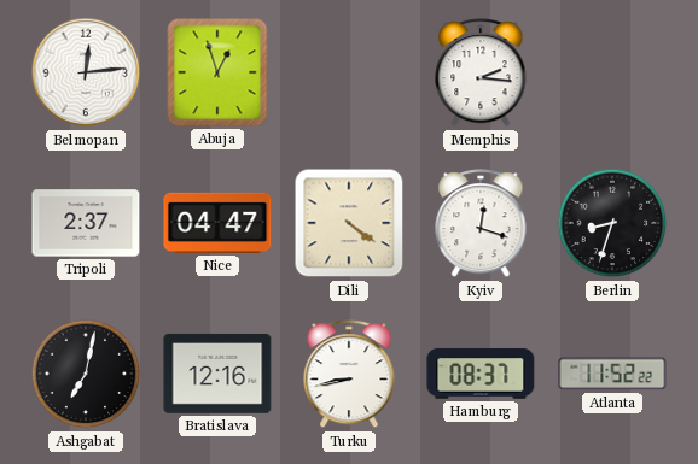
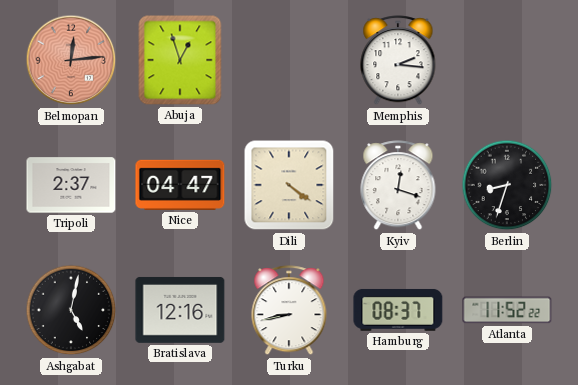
Belmopan dial: white -> salmon (71, 60)
Ashgabat: 7:02 -> 5:02 (71, 310)
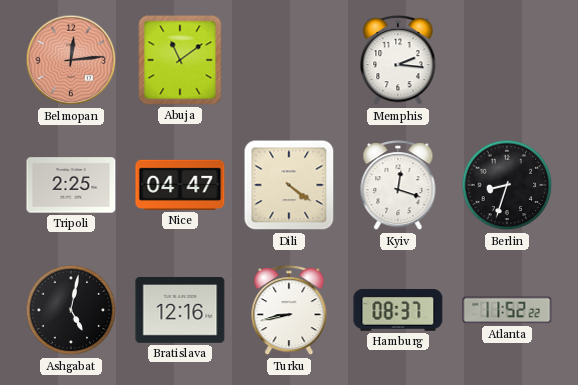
Abuja: 12:57 -> 11:09 (180, 60)
Tripoli: 2:37 -> 2:25 (71, 185)
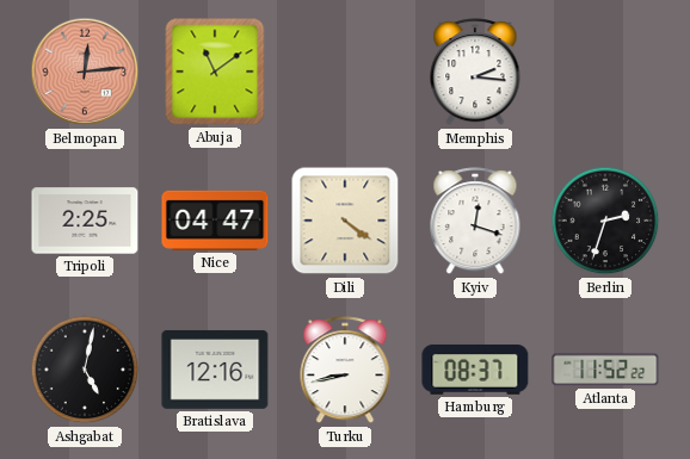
Berlin: 8:33 -> 2:33 (605, 221)
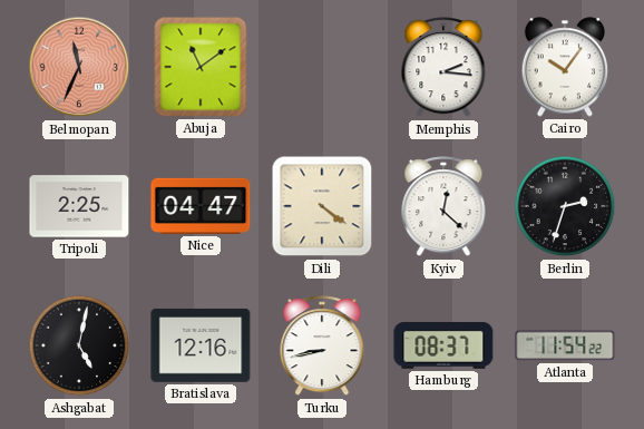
Belmopan: 12:14 -> 11:34 (79, 67)
Cairo: none -> 10:06 (565, 67)
Kyiv: 12:18 -> 12:22 (443, 207)
Atlanta: 11:52 -> 11:54 (565, 345)
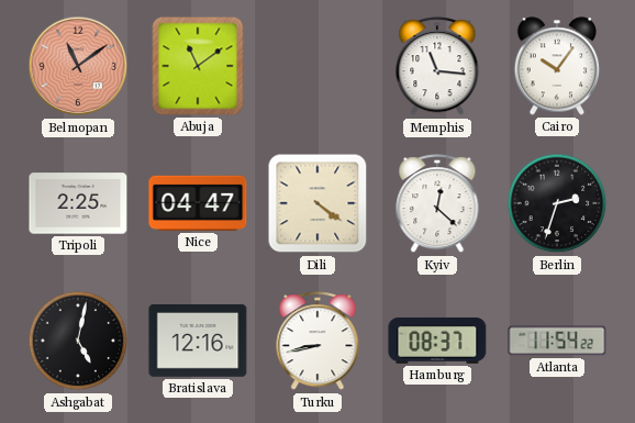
Belmopan: 11:34 -> 11:09 (78, 66)
Memphis: 2:16 -> 11:16 (437, 67)
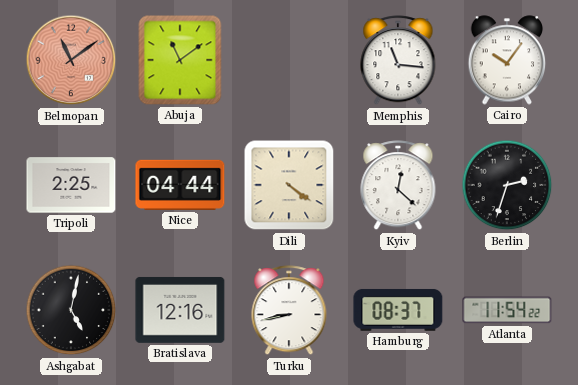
Nice: 04:47 -> 04:44 (180, 185)
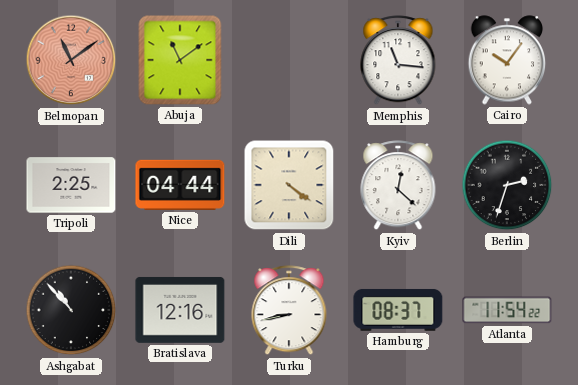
Ashgabat: 5:02 -> 10:53 (71, 310)
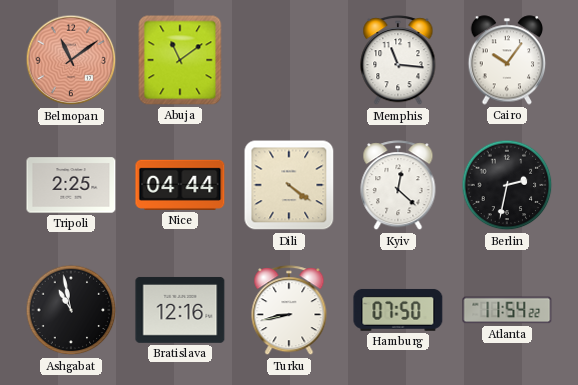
Berlin: 2:33 -> 2:32 (507, 185)
Ashgabat: 10:53 -> 10:58 (71, 310)
Hamburg: 08:37 -> 07:50 (398, 310)
